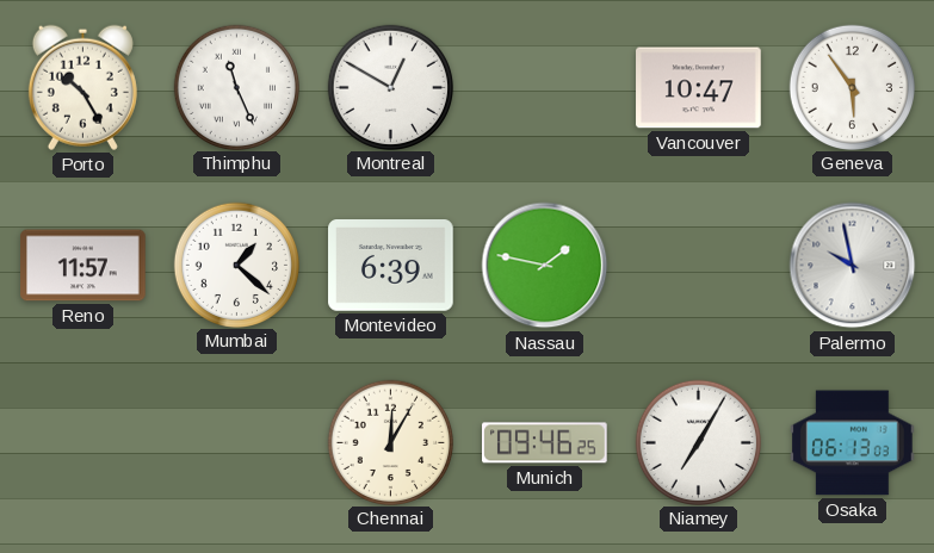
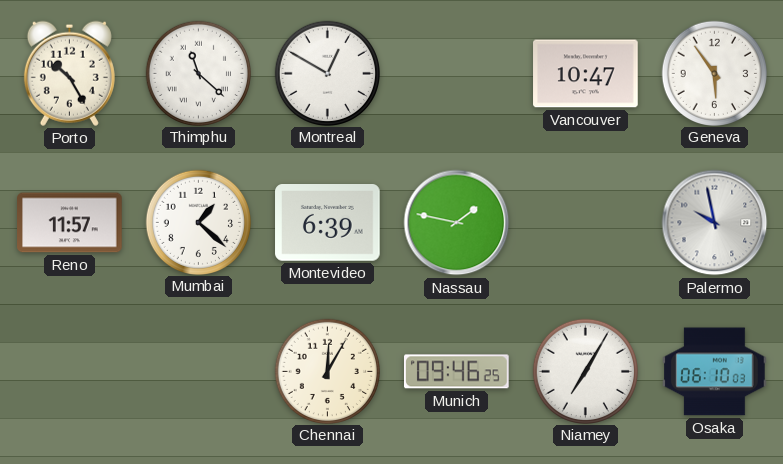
Thimphu: 11:26 -> 11:22 (198, 73)
Osaka: 06:13 -> 06:10 (715, 372)
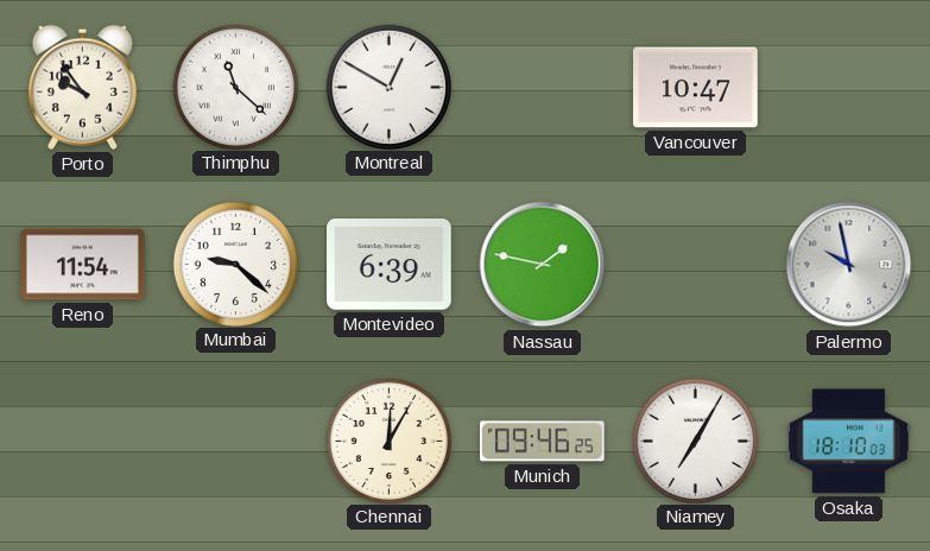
Porto: 10:25 -> 9:54 (82, 87)
Geneva: 5:54 -> none (714, 73)
Reno: 11:57 -> 11:54 (83, 265)
Mumbai: 1:22 -> 9:22 (235, 264)
Osaka: 06:10 -> 18:10 (849, 442)
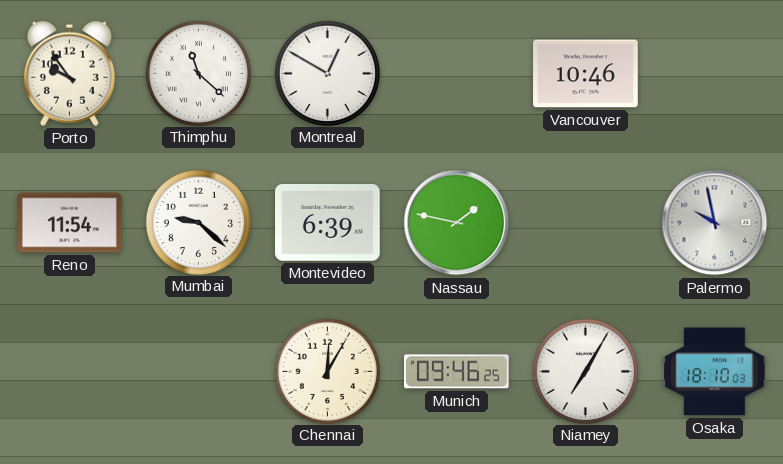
Vancouver: 10:47 -> 10:46 (586, 74)
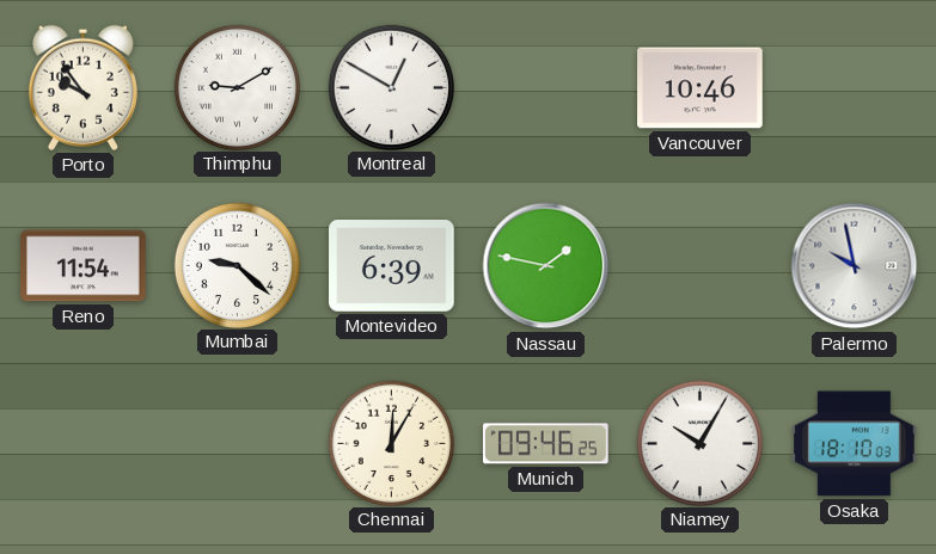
Thimphu: 11:22 -> 9:10 (237, 87)
Niamey: 7:05 -> 10:05 (699, 443)
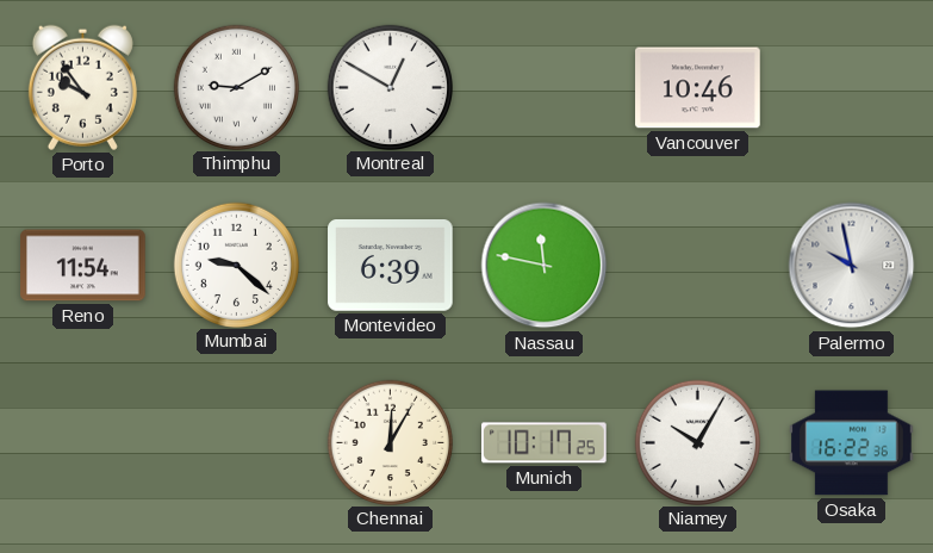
Nassau: 1:47 -> 11:47 (545, 266)
Munich: 09:46 -> 10:17 (545, 443)
Osaka: 18:10 -> 16:22 (852, 443)
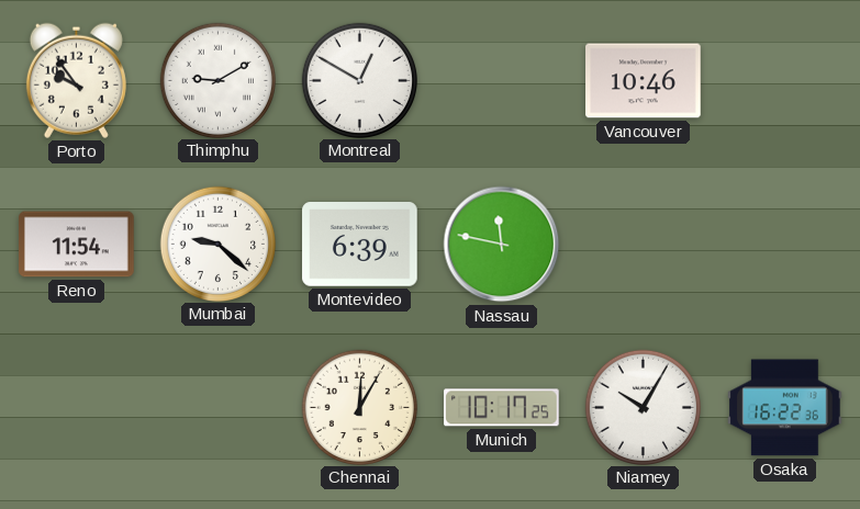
Palermo: 9:58 -> none (852, 266)
